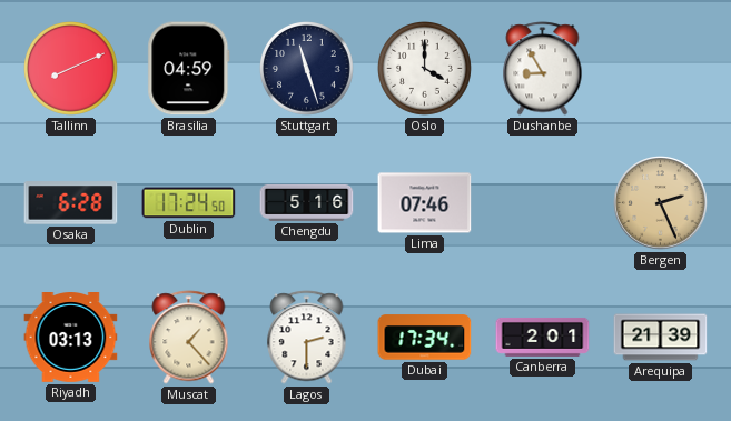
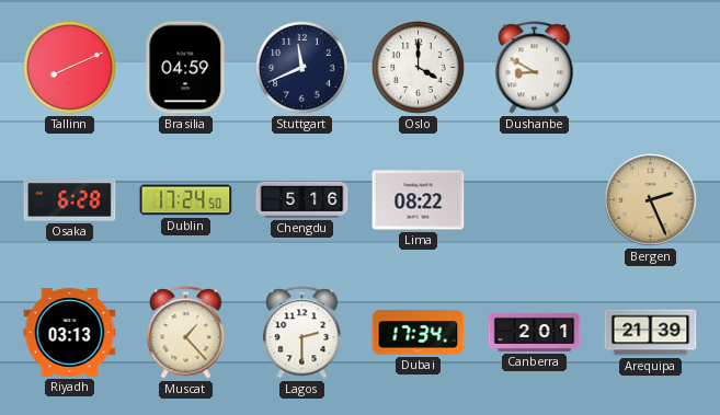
Stuttgart: 11:27 -> 11:41 (302, 68)
Dushanbe: 8:55 -> 8:50 (535, 68)
Lima: 07:46 -> 08:22 (419, 200)
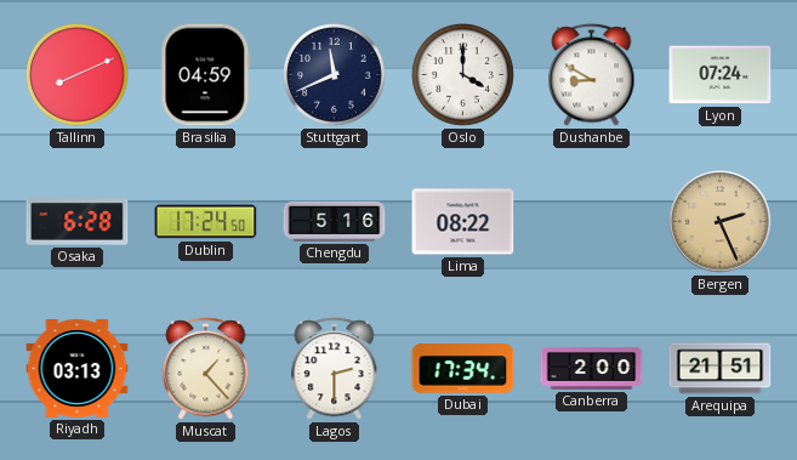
Lyon: none -> 07:24 (721, 75)
Canberra: 2:01 -> 2:00 (592, 368)
Arequipa: 21:39 -> 21:51 (721, 369)
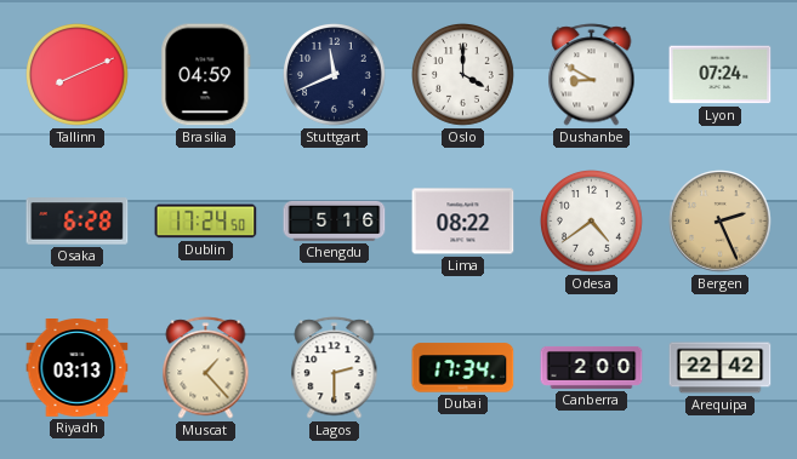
Odesa: none -> 4:39 (592, 222)
Arequipa: 21:51 -> 22:42 (721, 368)
